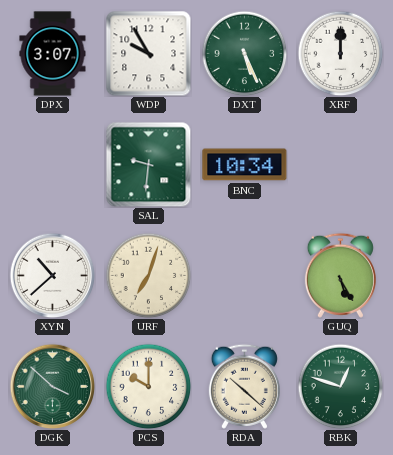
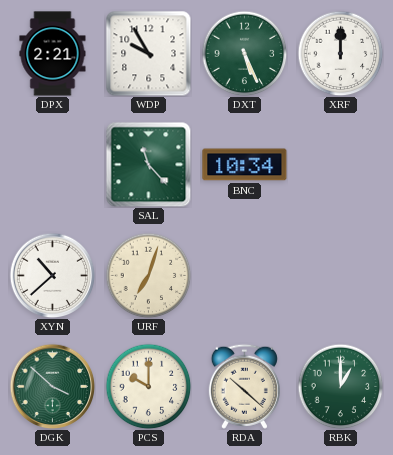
DPX: 3:07 -> 2:21 (53, 54)
SAL: 9:31 -> 11:23 (148, 164)
GUQ: 5:25 -> none (340, 275)
RBK: 12:48 -> 1:00 (340, 386)
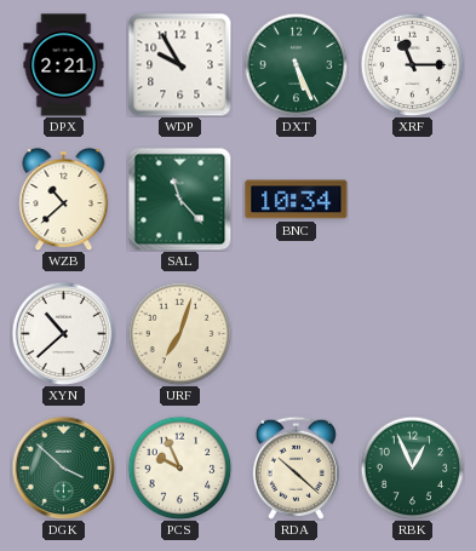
XRF: 12:00 -> 11:15 (412, 64)
WZB: none -> 10:38 (64, 200)
PCS: 10:00 -> 9:56 (179, 467)
RBK: 1:00 -> 12:56 (412, 467)
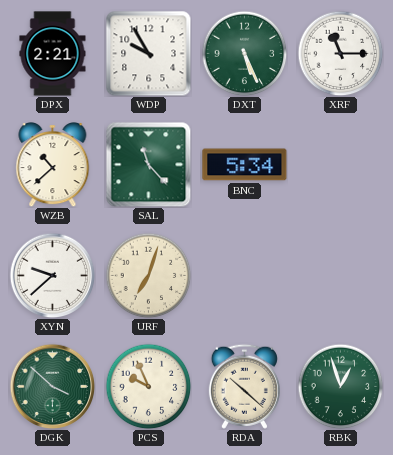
BNC: 10:34 -> 5:34 (245, 165)
XYN: 10:38 -> 9:38 (52, 275)
RBK: 12:56 -> 12:57 (340, 386)
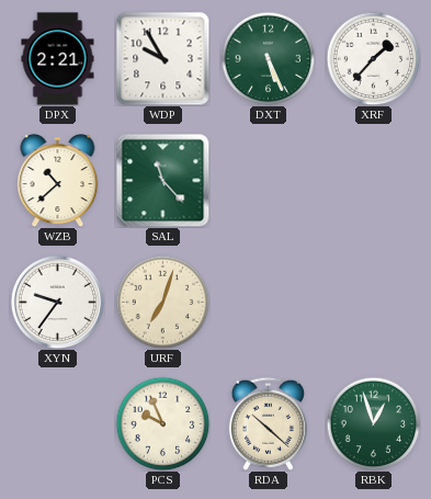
XRF: 11:15 -> 1:37 (373, 58)
BNC: 5:34 -> none (245, 165)
XYN: 9:38 -> 9:36 (57, 302)
DGK: 3:52 -> none (52, 386)
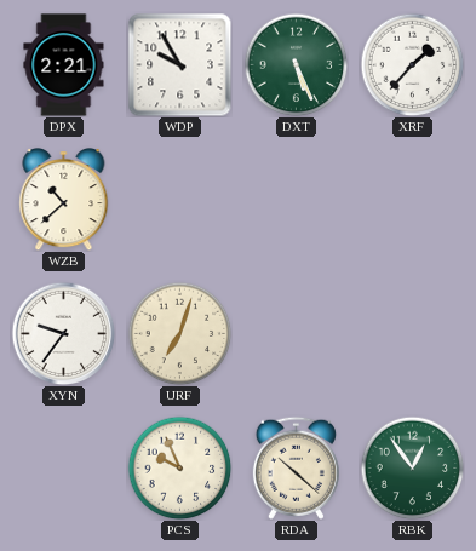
SAL: 11:23 -> none (162, 180)
RBK: 12:57 -> 12:54 (412, 467)
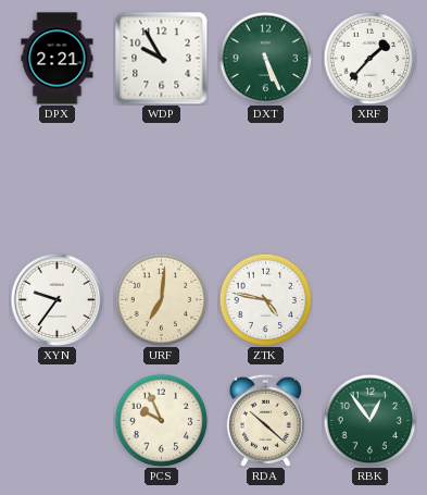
WZB: 10:38 -> none (64, 200)
URF: 7:03 -> 7:01 (161, 299)
ZTK: none -> 4:47 (265, 299)
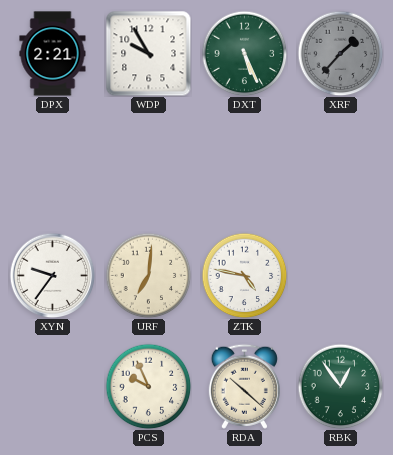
XRF dial: white -> grey (340, 53)
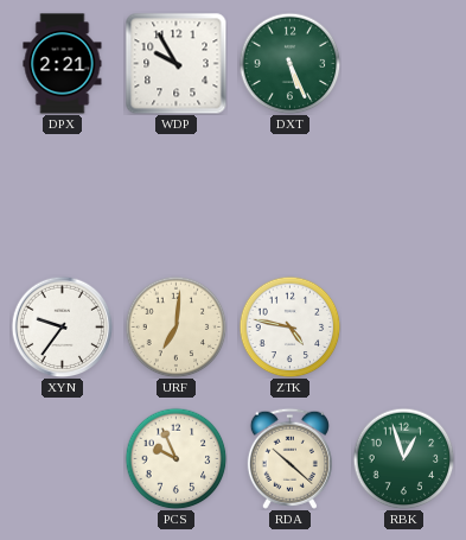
XRF: 1:37 -> none (340, 53)
RBK: 12:54 -> 12:57 (403, 458)
